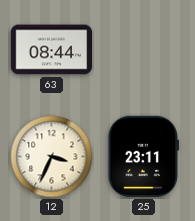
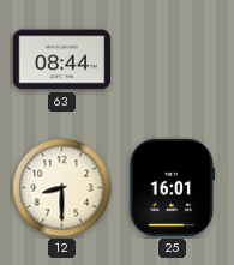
12: 3:34 -> 8:30 (62, 188)
25: 23:11 -> 16:01 (173, 188)
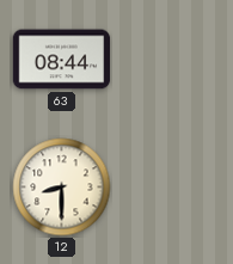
25: 16:01 -> none (173, 188)
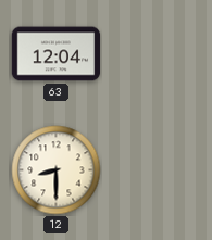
63: 08:44 -> 12:04 (57, 54)
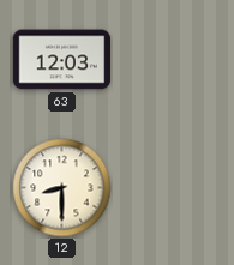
63: 12:04 -> 12:03 (62, 60)
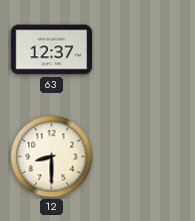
63: 12:03 -> 12:37 (52, 50)
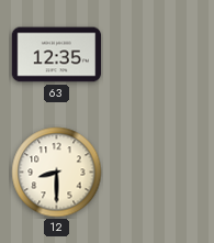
63: 12:37 -> 12:35 (57, 55)
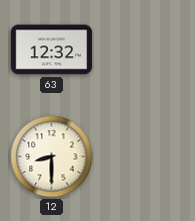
63: 12:35 -> 12:32 (52, 50)
